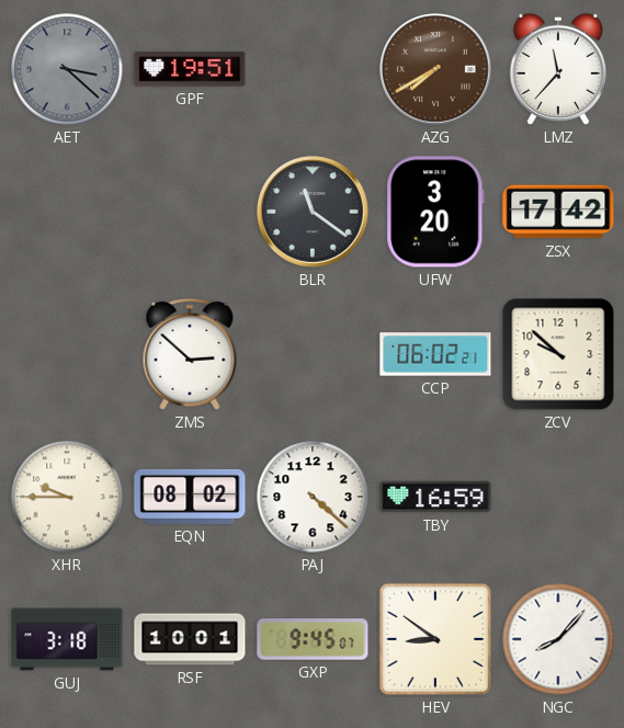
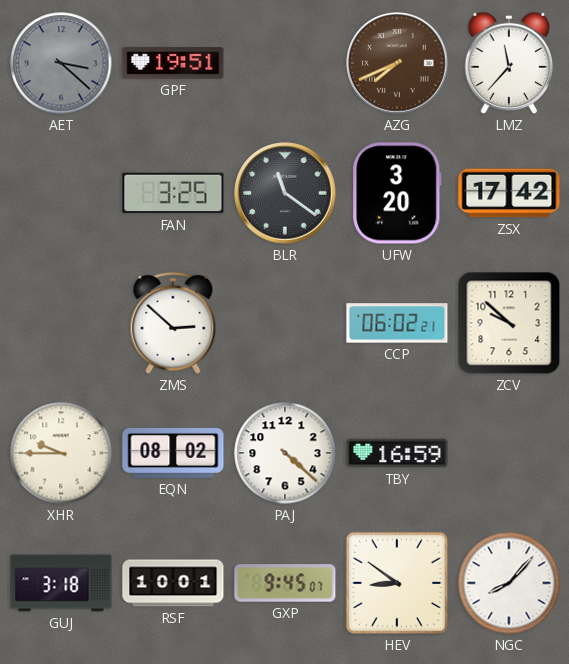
AZG: 7:40 -> 7:41 (397, 63)
FAN: none -> 3:25 (173, 193)
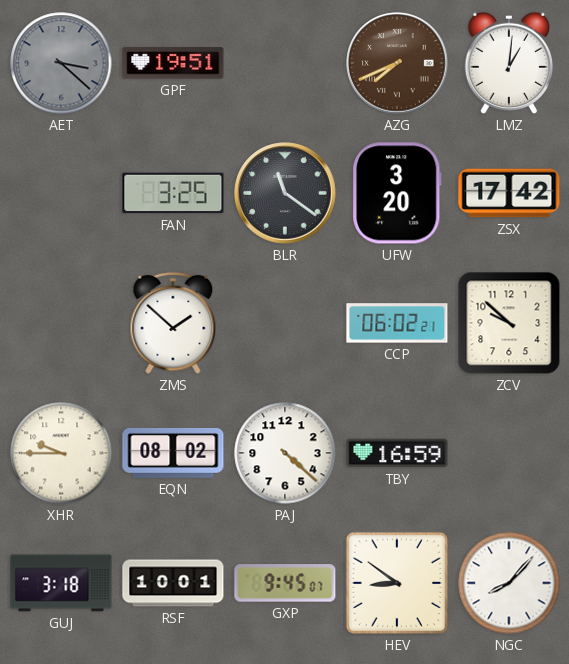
LMZ: 11:37 -> 1:01 (509, 63)
ZMS: 2:52 -> 1:52 (173, 323)
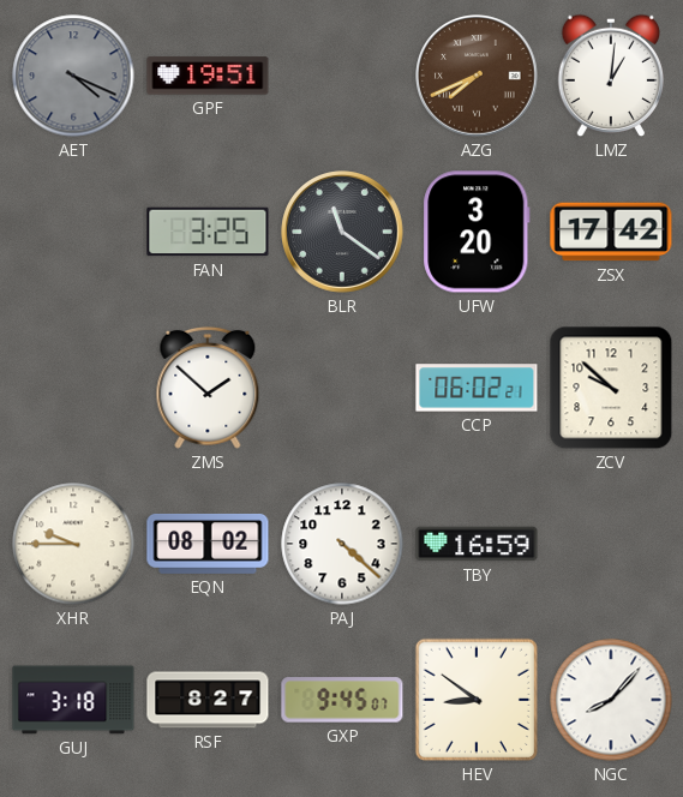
AET: 3:22 -> 4:19 (73, 76)
RSF: 10:01 -> 8:27 (208, 700)
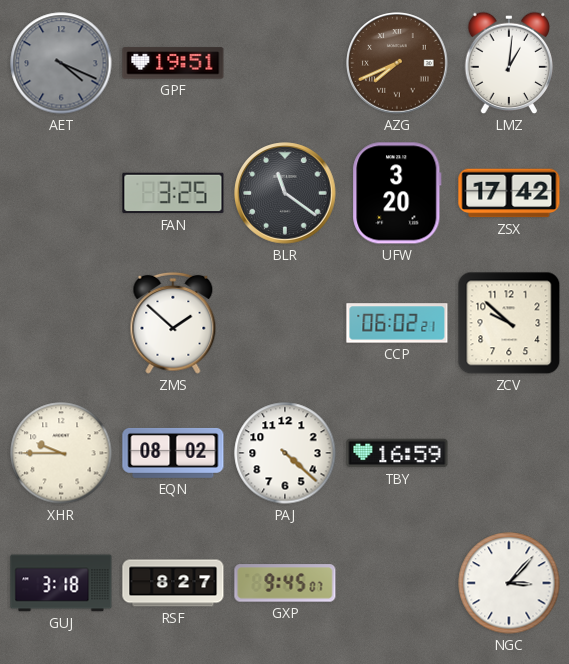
HEV: 8:51 -> none (477, 700)
NGC: 8:07 -> 3:07 (509, 583)
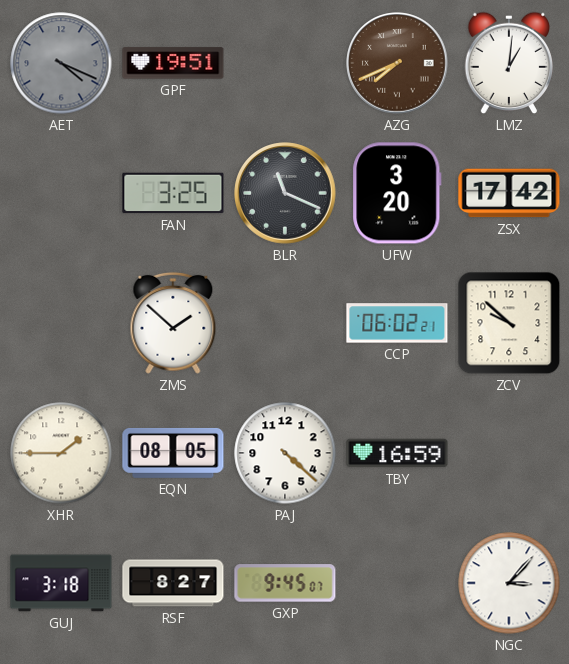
BLR: 11:21 -> 11:19 (285, 193)
XHR: 9:45 -> 1:45 (61, 453)
EQN: 08:02 -> 08:05 (173, 453)
